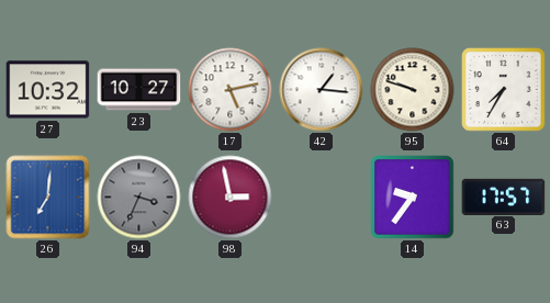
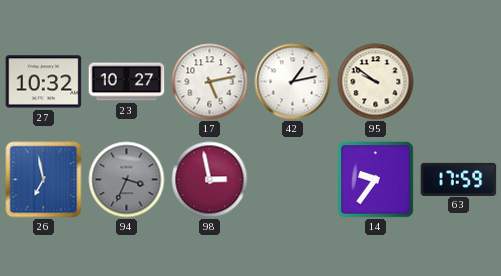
42: 1:16 -> 1:13 (293, 82)
95: 9:48 -> 9:51 (376, 82)
64: 7:35 -> none (504, 90)
26: 7:01 -> 6:58 (44, 180)
63: 17:57 -> 17:59 (459, 179)
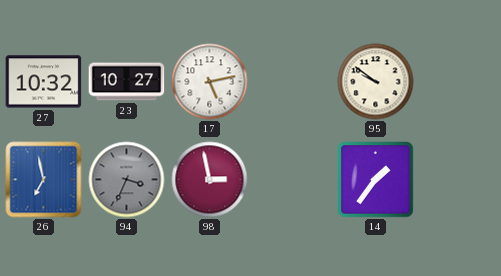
42: 1:13 -> none (293, 82)
14: 9:36 -> 1:36 (376, 180)
63: 17:59 -> none (459, 179)
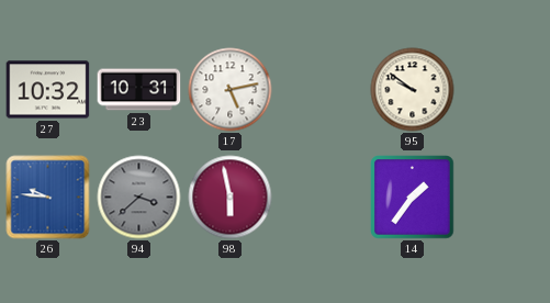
23: 10:27 -> 10:31 (139, 90)
26: 6:58 -> 9:46 (48, 198)
94: 3:34 -> 3:38 (139, 198)
98: 2:58 -> 5:58 (231, 198)
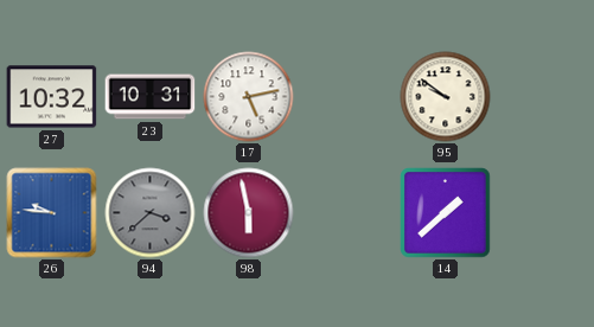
14: 1:36 -> 1:38 (446, 213)
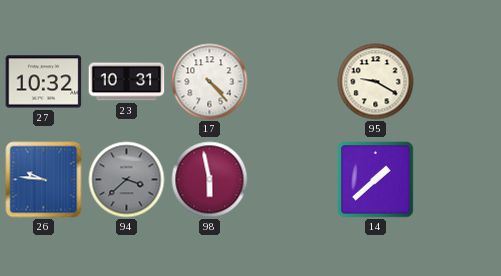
17: 5:13 -> 4:23 (210, 82)
95: 9:51 -> 9:20 (376, 82)
